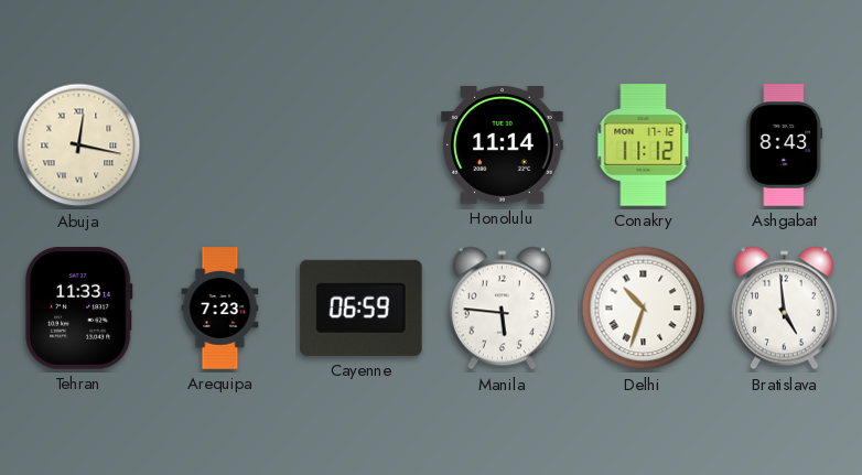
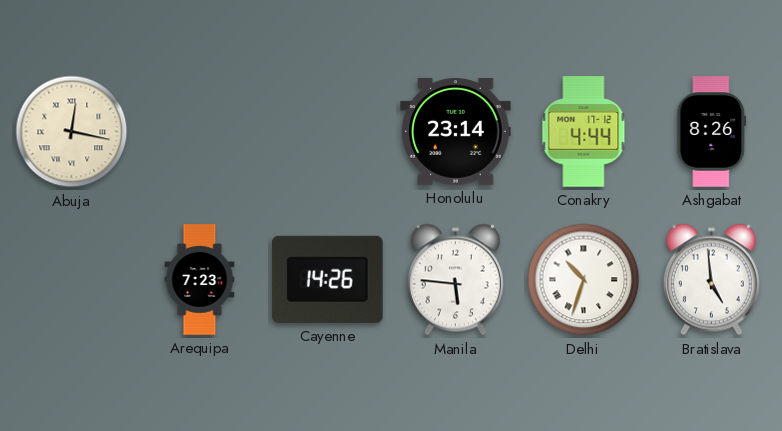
Honolulu: 11:14 -> 23:14 (456, 132)
Conakry: 11:12 -> 4:44 (584, 132)
Ashgabat: 8:43 -> 8:26 (712, 132)
Tehran: 11:33 -> none (78, 309)
Cayenne: 06:59 -> 14:26 (328, 279)
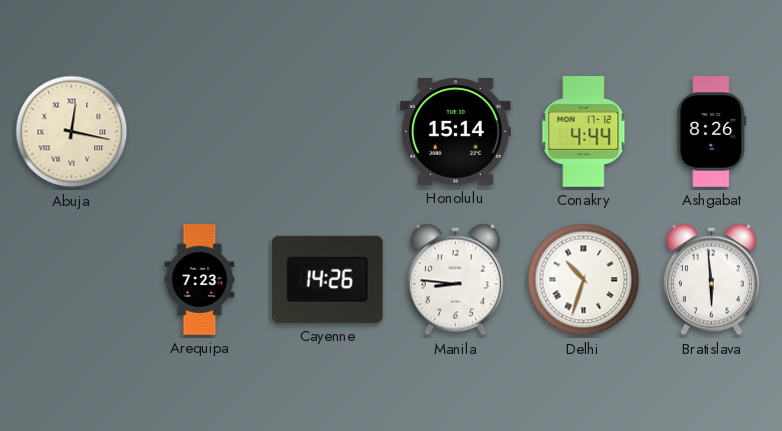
Honolulu: 23:14 -> 15:14 (456, 132)
Manila: 5:46 -> 8:46 (455, 280)
Bratislava: 4:59 -> 5:59 (711, 280)
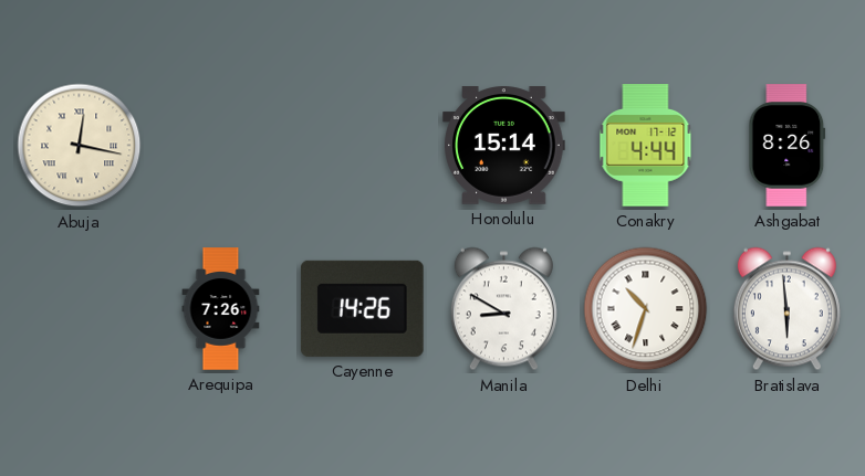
Arequipa: 7:23 -> 7:26 (221, 309)
Manila: 8:46 -> 8:50 (503, 309)
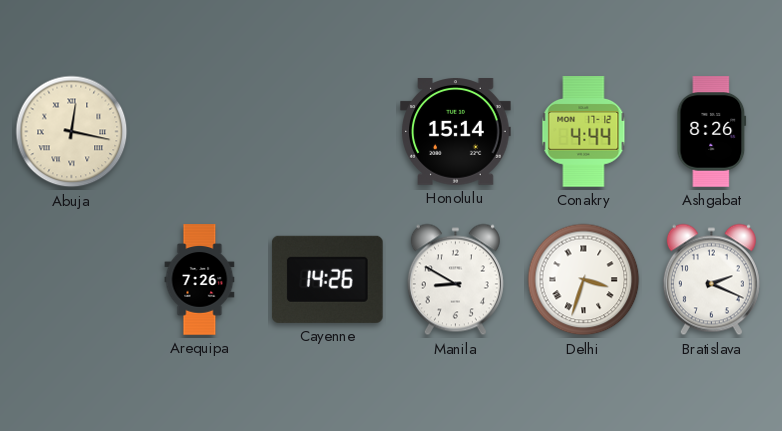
Delhi: 10:33 -> 3:33 (584, 280)
Bratislava: 5:59 -> 2:19 (711, 280)
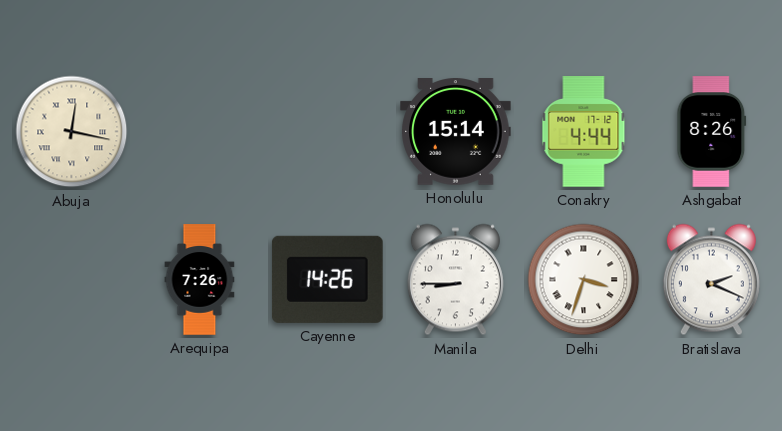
Manila: 8:50 -> 8:45 (455, 280)
